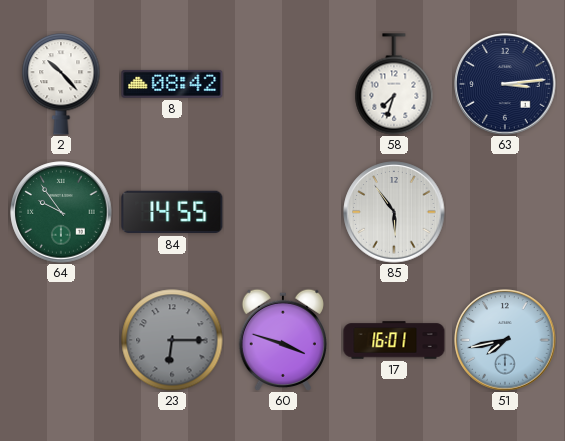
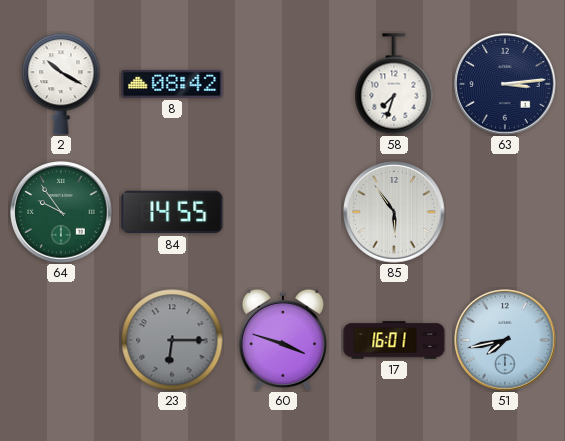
2: 10:23 -> 10:20 (61, 84)
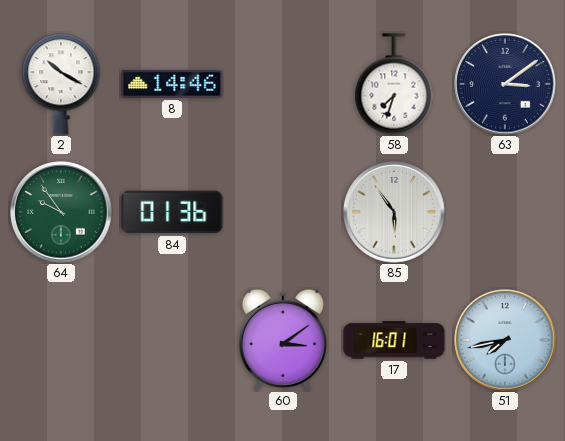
8: 08:42 -> 14:46 (172, 84)
63: 3:14 -> 3:09 (505, 84)
84: 14:55 -> 01:36 (172, 212)
23: 6:15 -> none (172, 340)
60: 3:48 -> 3:09 (283, 339)
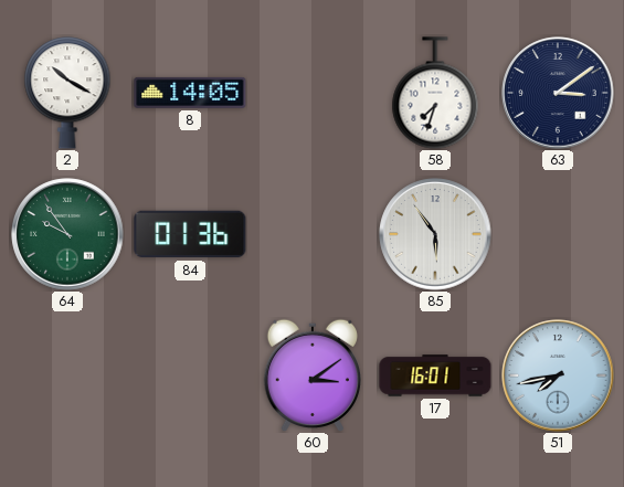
8: 14:46 -> 14:05 (190, 93)
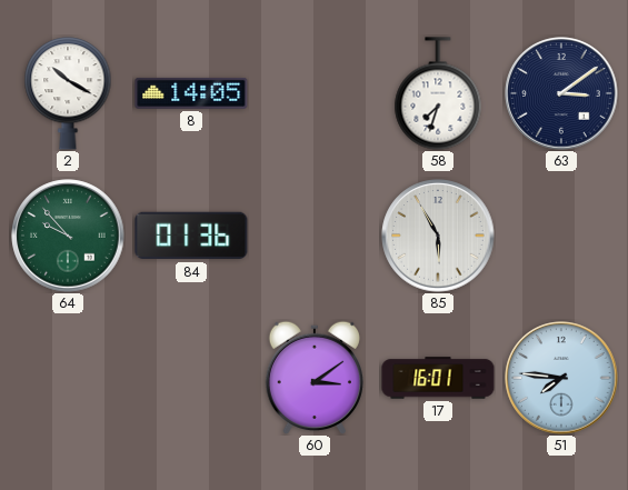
64: 9:54 -> 9:53 (68, 236)
85: 5:54 -> 5:55 (438, 236)
51: 7:43 -> 7:46 (561, 378)
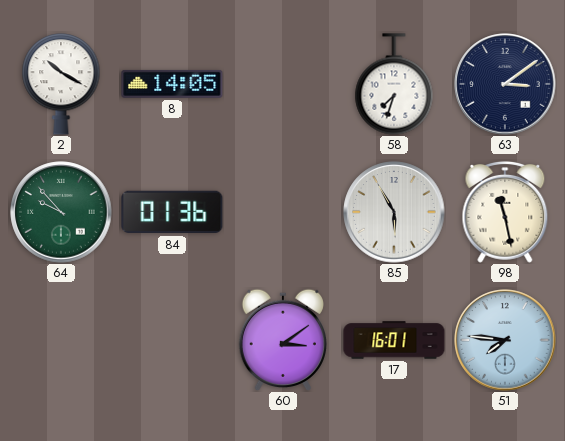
98: none -> 11:28 (505, 212)
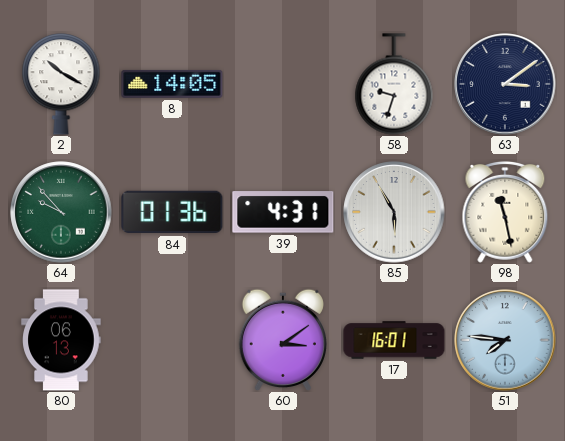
58: 7:33 -> 9:33 (394, 84)
39: none -> 4:31 (283, 212)
80: none -> 06:13 (61, 340)
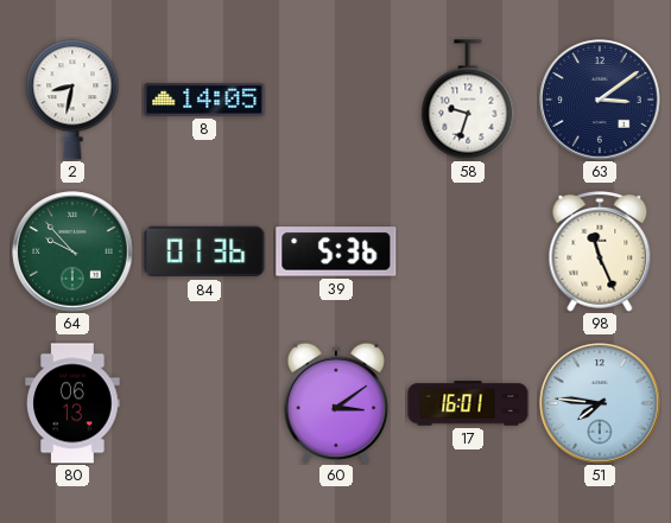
2: 10:20 -> 8:32 (72, 100)
39: 4:31 -> 5:36 (336, 251)
85: 5:55 -> none (394, 212)
98: 11:28 -> 11:26 (600, 251)
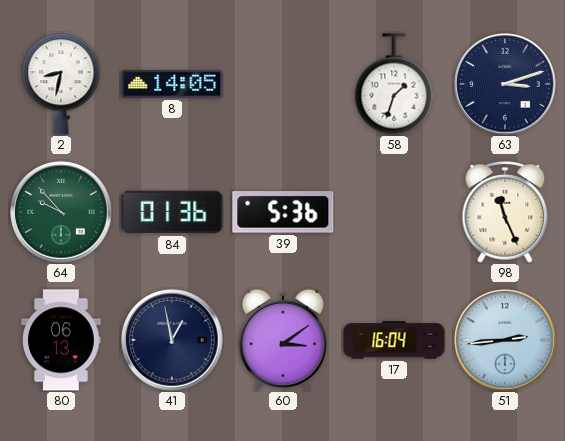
58: 9:33 -> 1:33 (394, 84)
63: 3:09 -> 3:12 (505, 84)
41: none -> 12:58 (172, 340)
17: 16:01 -> 16:04 (394, 340)
51: 7:46 -> 2:44 (505, 340)
